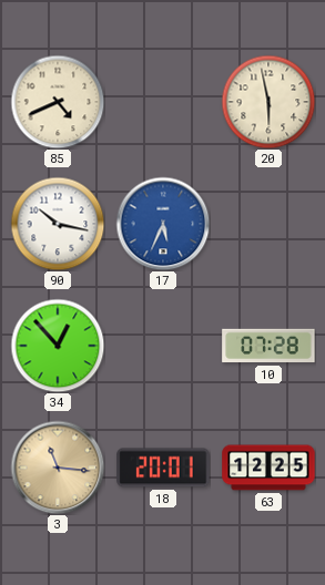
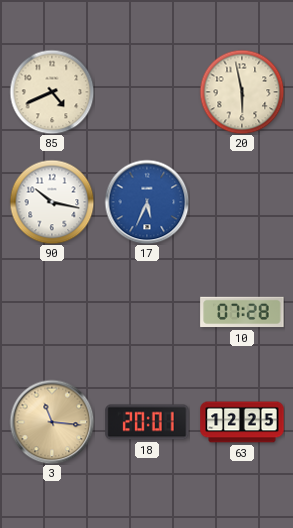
34: 12:53 -> none (58, 346)
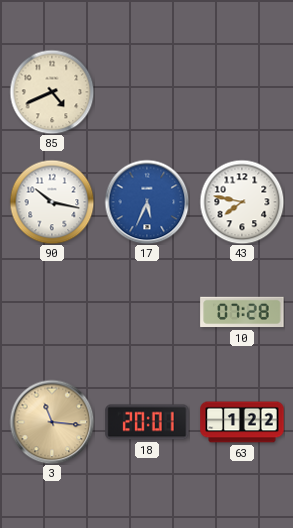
20: 5:58 -> none (242, 92)
43: none -> 7:47 (242, 202)
63: 12:25 -> 1:22 (242, 422)
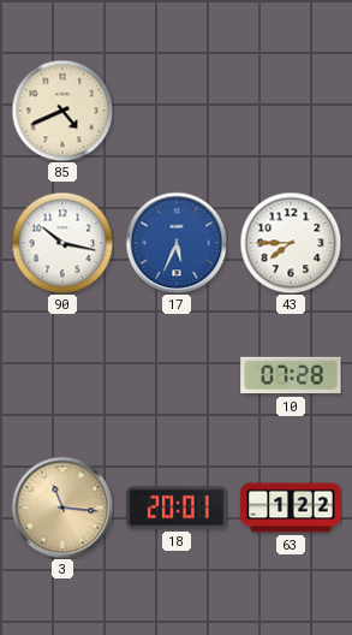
43: 7:47 -> 7:45 (291, 243)
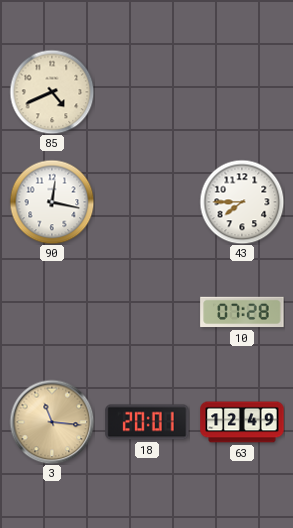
90: 10:17 -> 12:17 (52, 202)
17: 5:34 -> none (177, 243)
63: 1:22 -> 12:49 (242, 422)
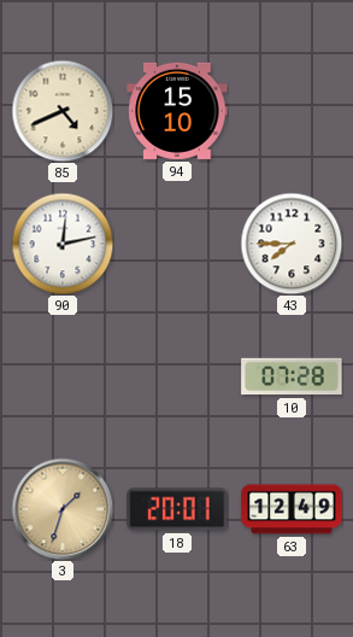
94: none -> 15:10 (177, 111)
90: 12:17 -> 12:13 (63, 244)
3: 11:16 -> 1:33 (63, 509)
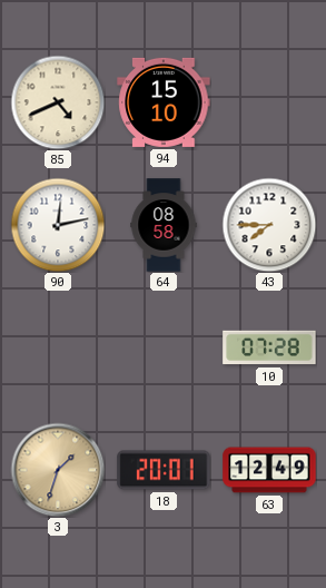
64: none -> 08:58 (164, 225)
